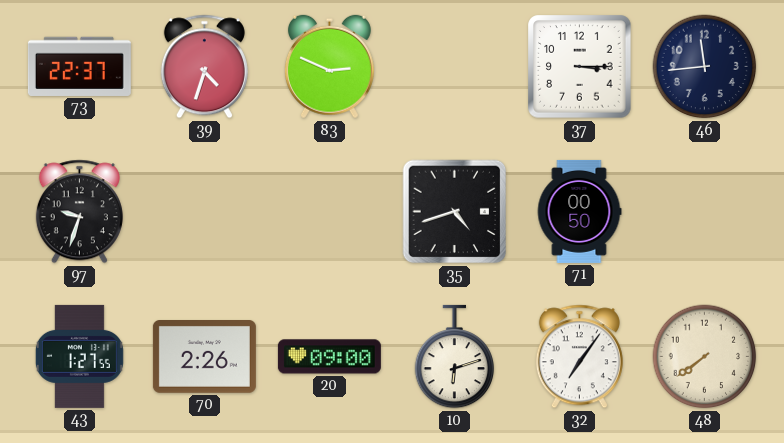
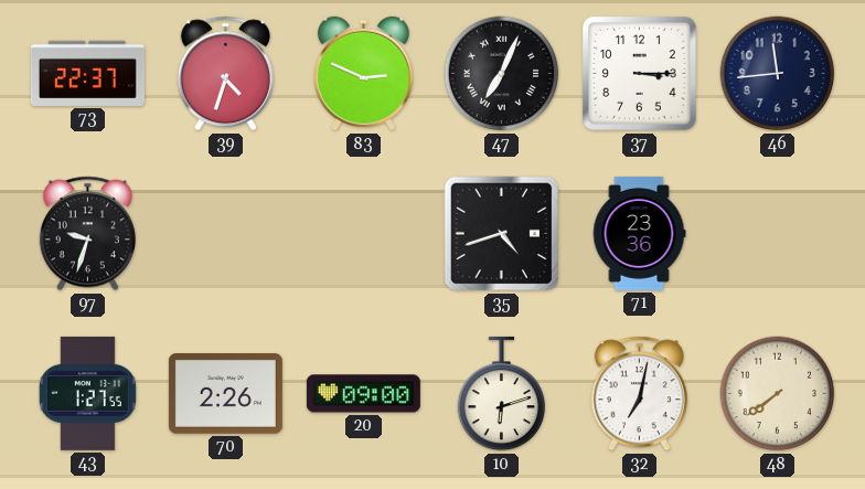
47: none -> 7:04 (502, 74)
71: 00:50 -> 23:36 (639, 233)
32: 7:06 -> 7:02 (639, 394)
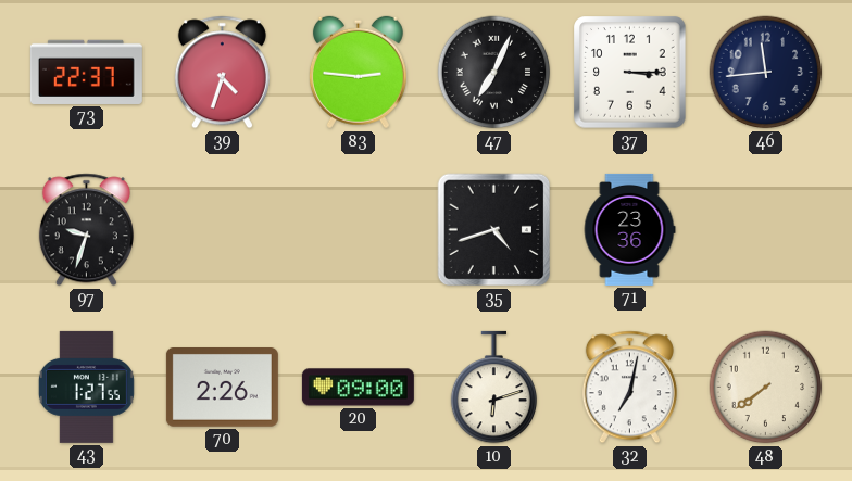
83: 2:49 -> 2:46 (358, 73)
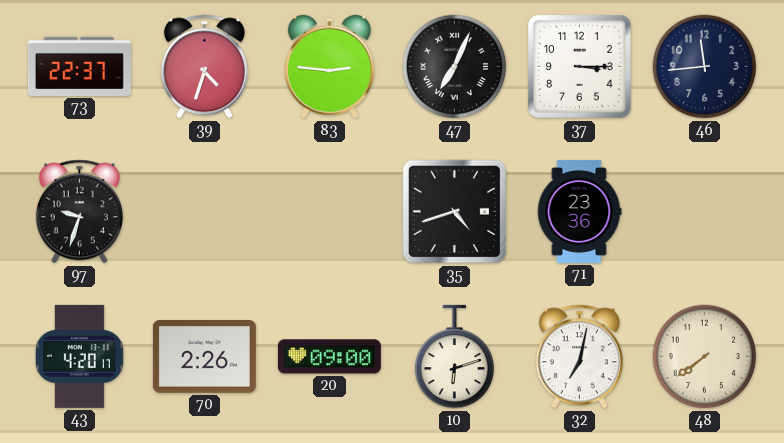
43: 1:27 -> 4:20 (79, 356)
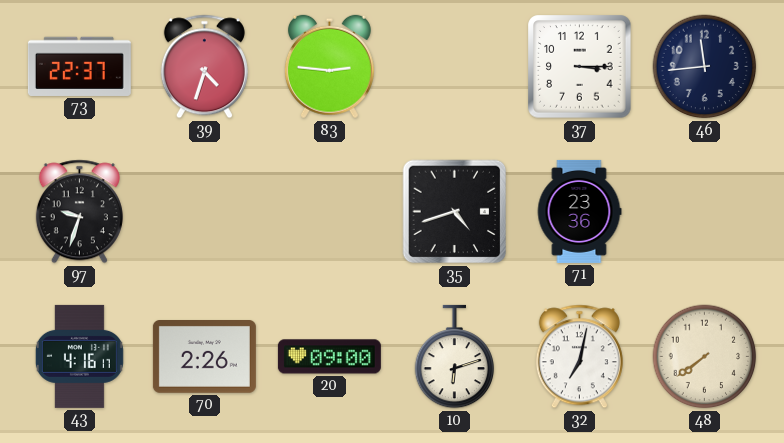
47: 7:04 -> none (455, 67)
43: 4:20 -> 4:16 (79, 356)
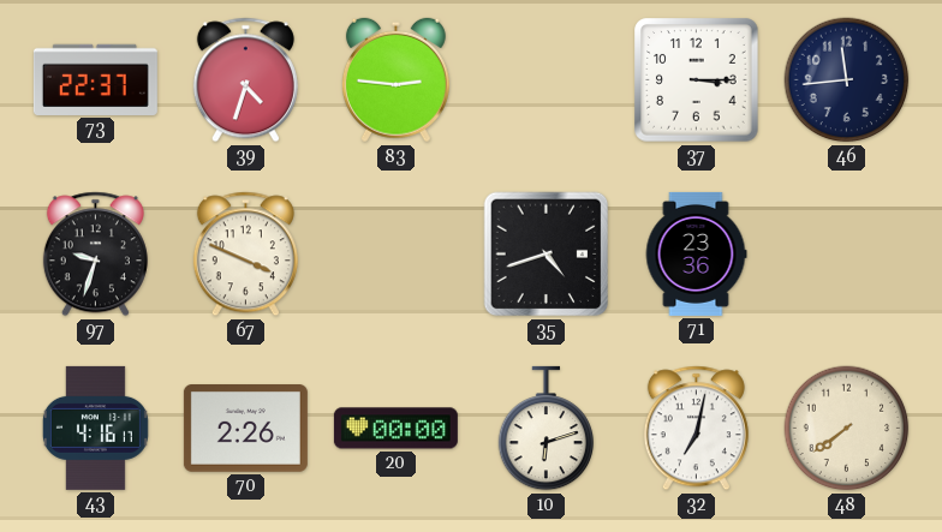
67: none -> 3:49 (245, 255)
20: 09:00 -> 00:00 (395, 429)
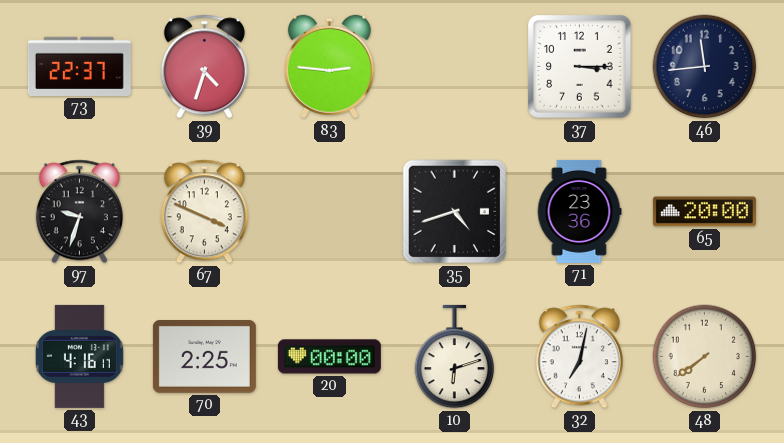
65: none -> 20:00 (704, 212)
70: 2:26 -> 2:25 (204, 357)
